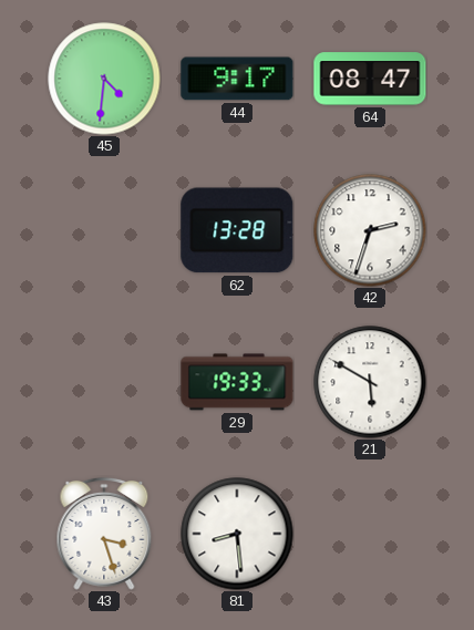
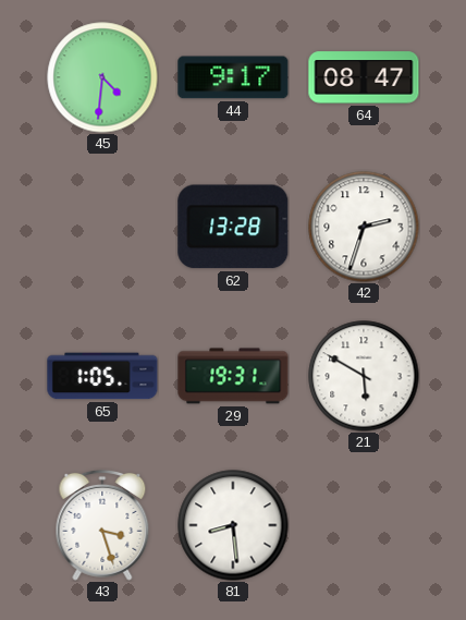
65: none -> 1:05 (102, 376)
29: 19:33 -> 19:31 (233, 376)
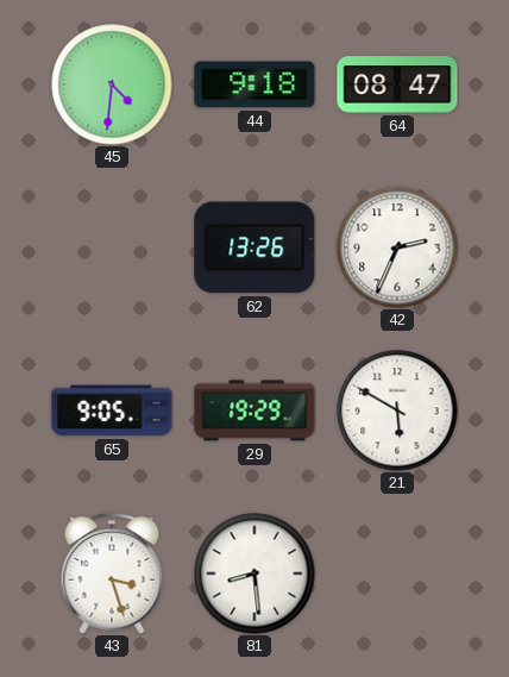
44: 9:17 -> 9:18 (254, 84)
62: 13:28 -> 13:26 (254, 247)
42: 2:33 -> 2:34 (397, 247)
65: 1:05 -> 9:05 (112, 410)
29: 19:31 -> 19:29 (254, 410)
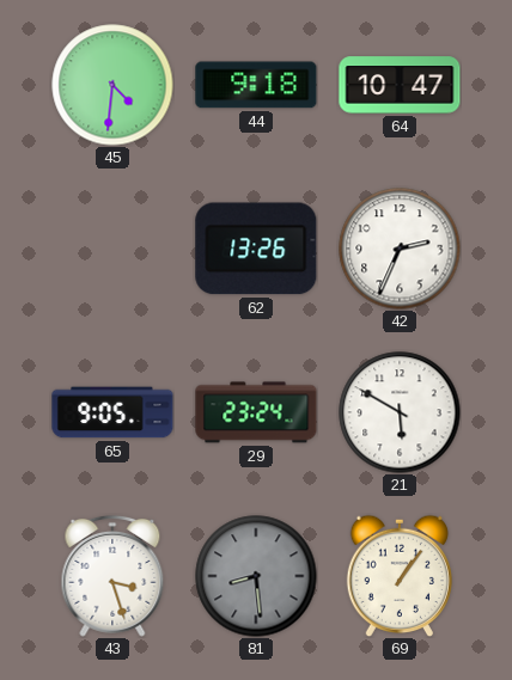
64: 08:47 -> 10:47 (400, 85)
29: 19:29 -> 23:24 (256, 412)
81 dial: white -> grey (256, 576)
69: none -> 1:06 (398, 576)
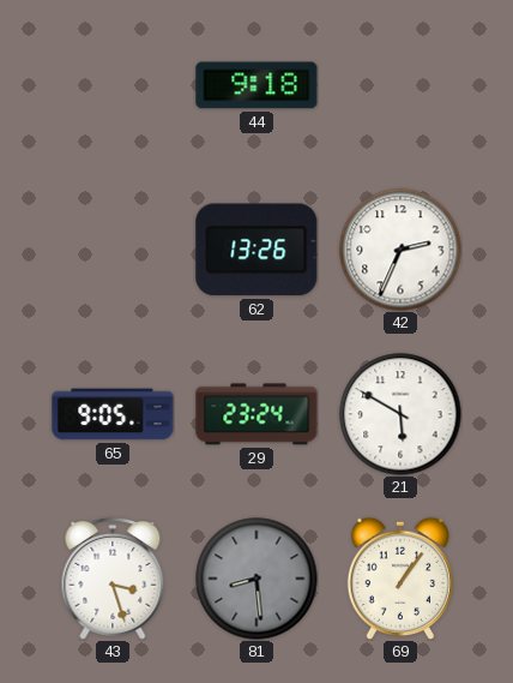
45: 4:31 -> none (112, 85)
64: 10:47 -> none (400, 85)
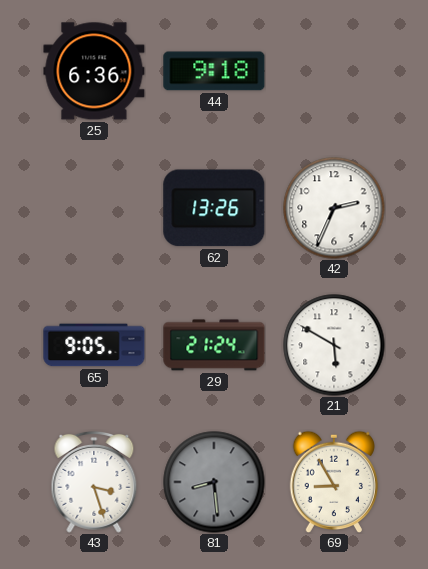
25: none -> 6:36 (94, 71)
29: 23:24 -> 21:24 (214, 345)
69: 1:06 -> 8:55 (333, 482)
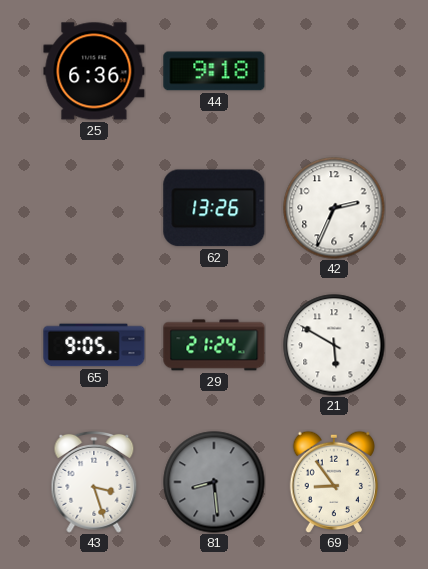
69: 8:55 -> 8:54 (333, 482)
